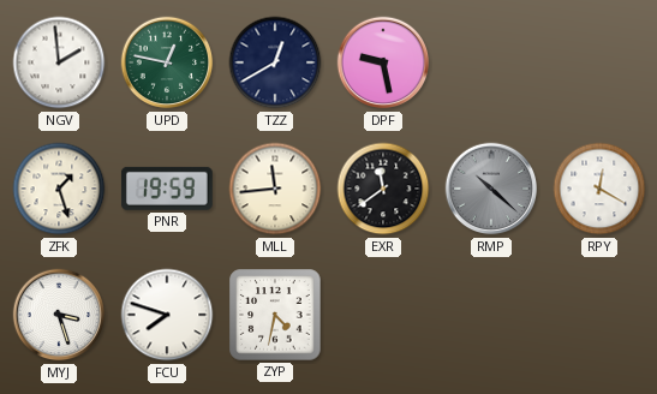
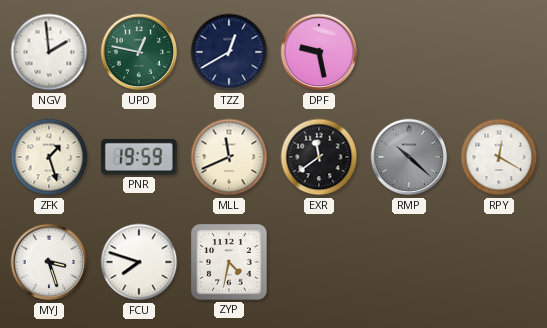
MLL: 11:44 -> 11:41 (229, 157)
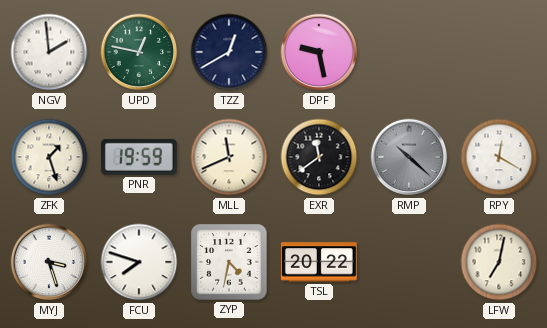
TSL: none -> 20:22 (319, 262)
LFW: none -> 7:02 (499, 262)
